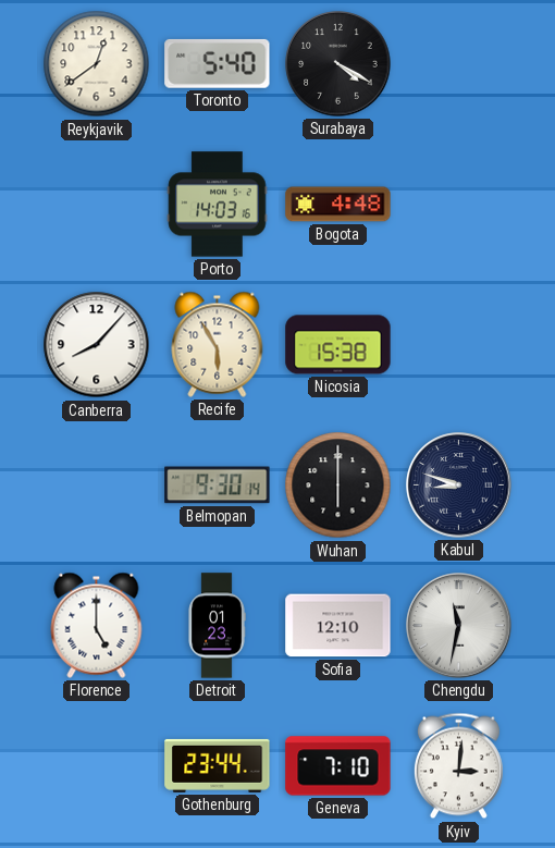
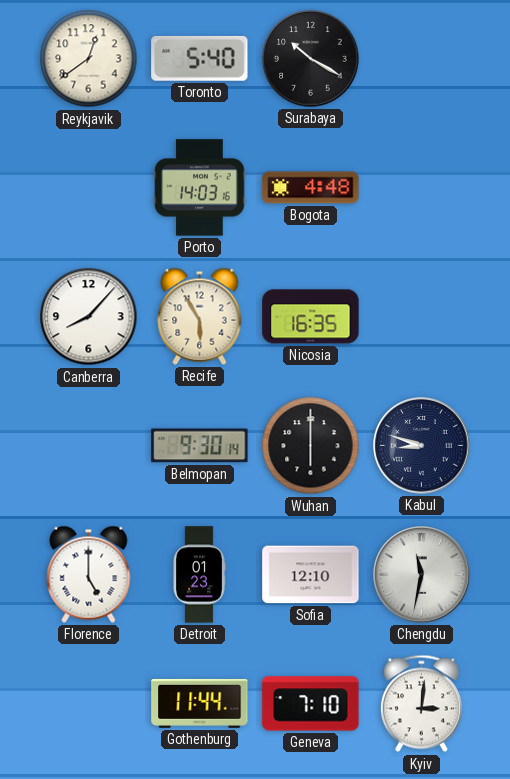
Surabaya: 4:20 -> 10:20 (311, 59)
Nicosia: 15:38 -> 16:35 (311, 317)
Gothenburg: 23:44 -> 11:44 (200, 703)
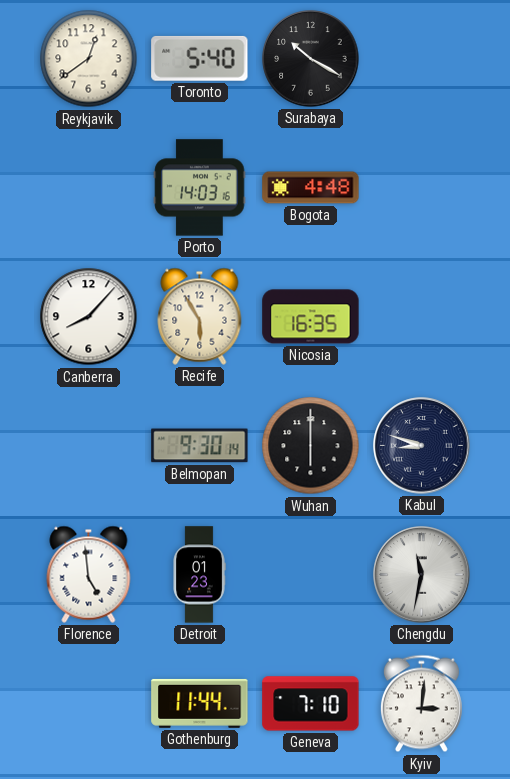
Florence: 5:00 -> 4:59 (89, 574)
Sofia: 12:10 -> none (311, 575)
